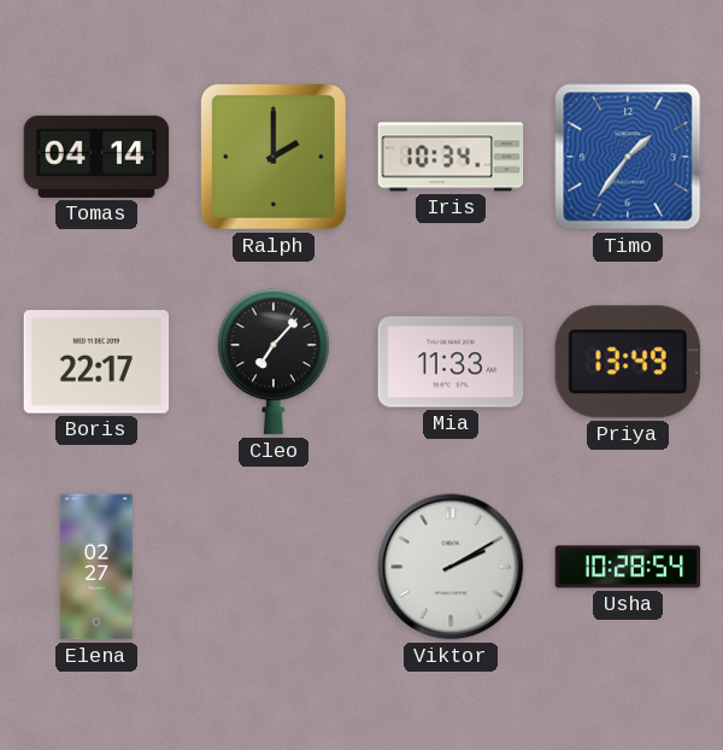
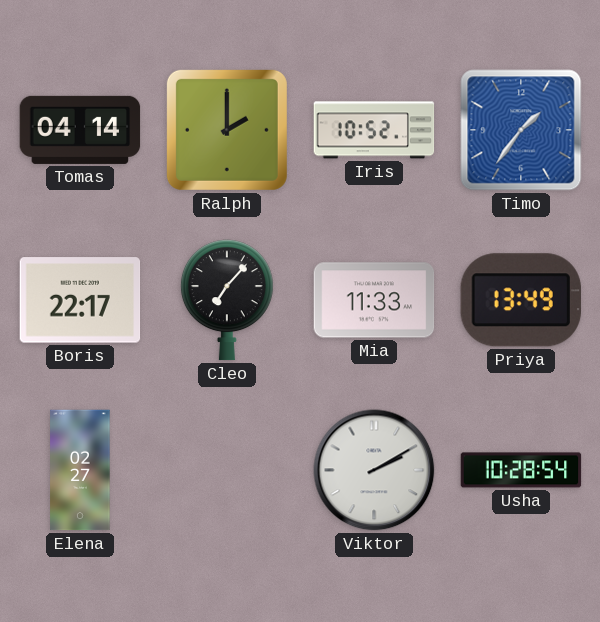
Iris: 10:34 -> 10:52 (374, 130)
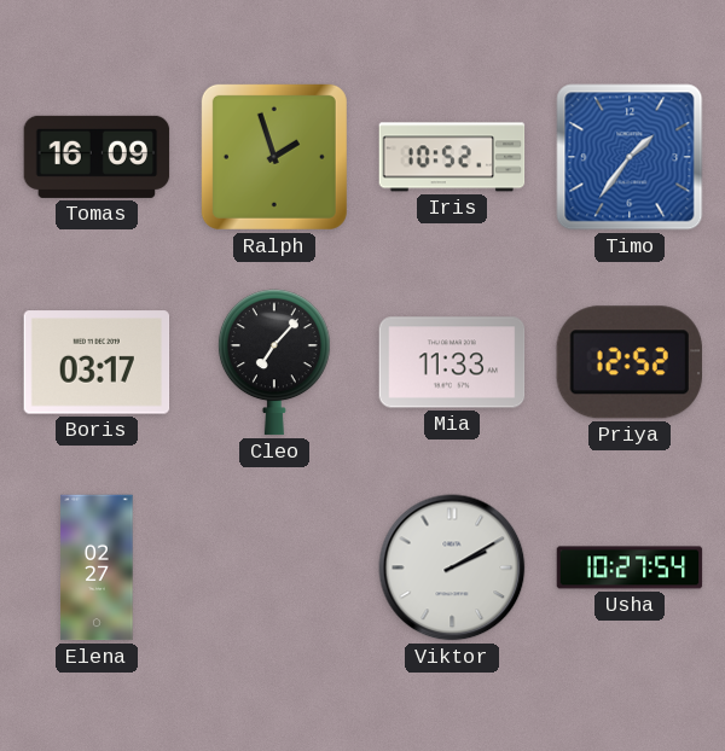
Tomas: 04:14 -> 16:09 (97, 157)
Ralph: 2:00 -> 1:57 (274, 157)
Boris: 22:17 -> 03:17 (97, 362)
Priya: 13:49 -> 12:52 (630, 362)
Usha: 10:28 -> 10:27 (630, 567)
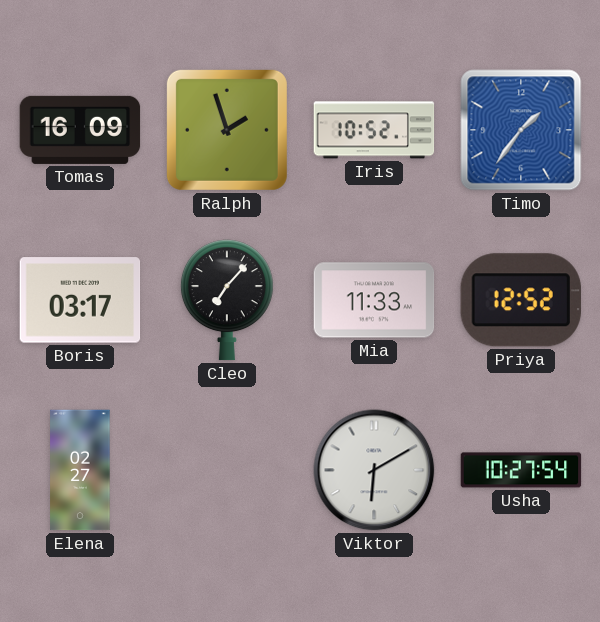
Viktor: 2:10 -> 6:10 (374, 470)
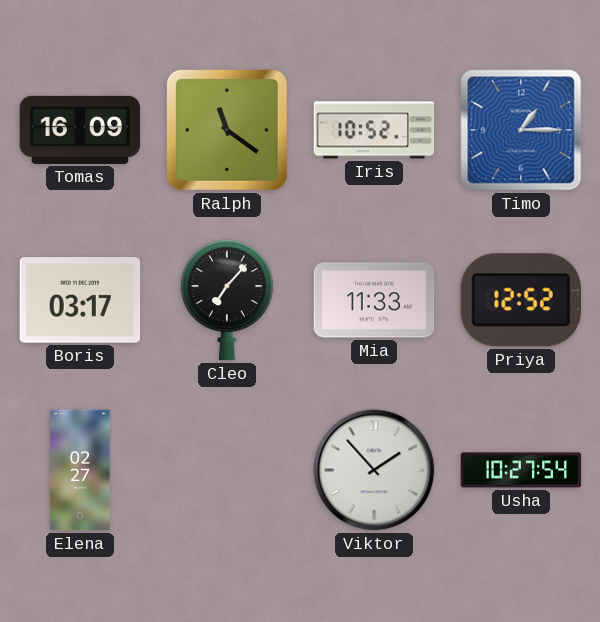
Ralph: 1:57 -> 11:21 (227, 130)
Timo: 1:36 -> 1:15 (521, 130)
Viktor: 6:10 -> 1:53 (374, 470)
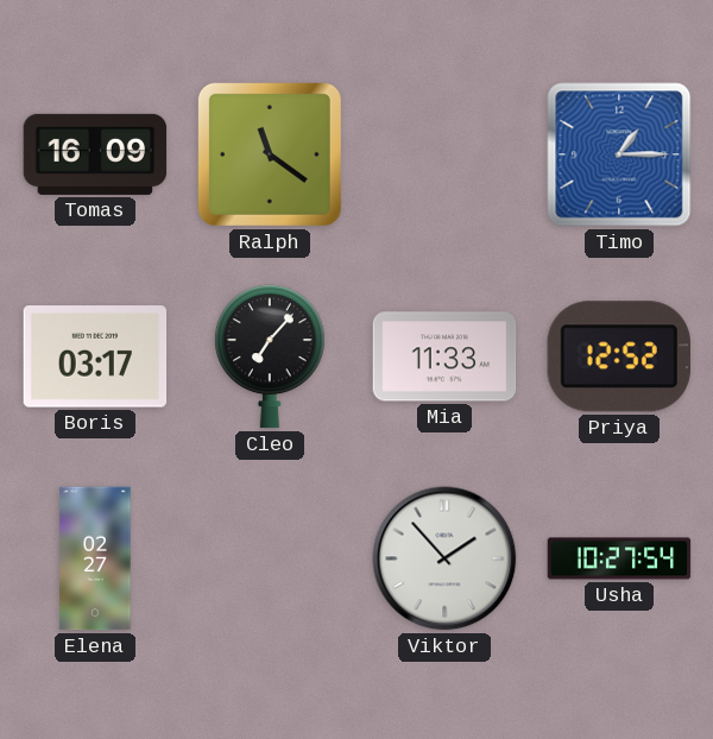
Iris: 10:52 -> none (374, 130)
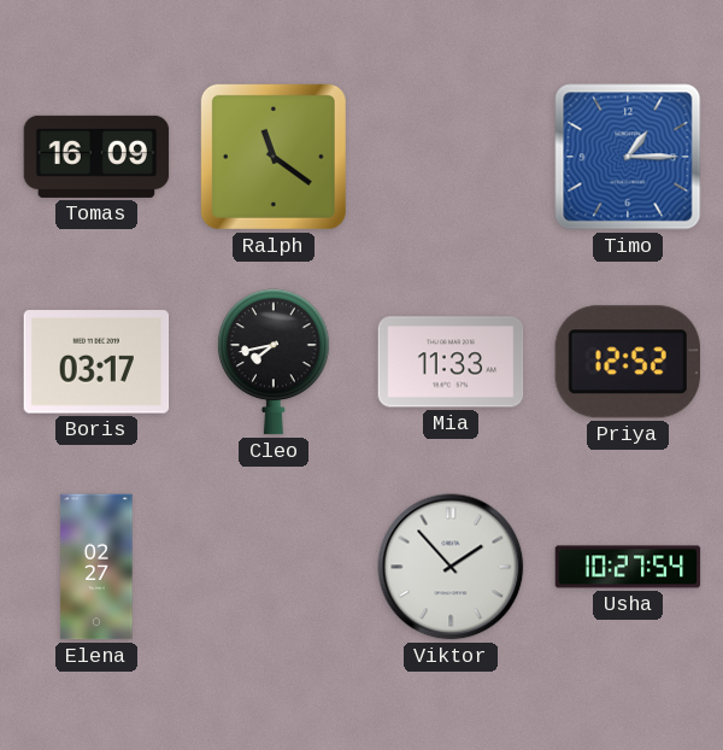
Cleo: 7:07 -> 7:43 (274, 362)
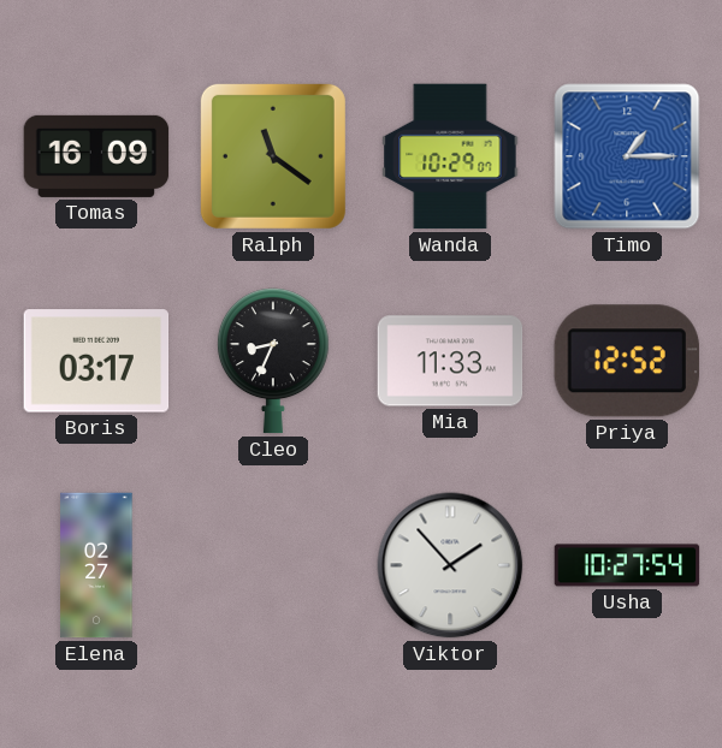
Wanda: none -> 10:29 (450, 156)
Cleo: 7:43 -> 8:34 (273, 361)
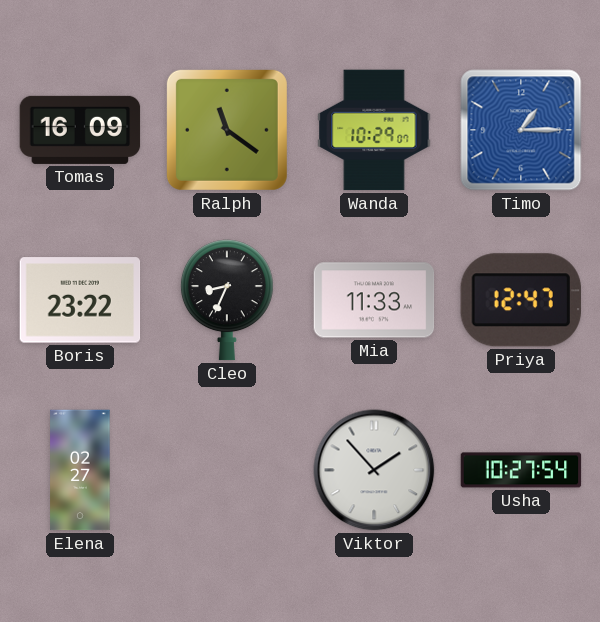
Boris: 03:17 -> 23:22 (80, 300)
Priya: 12:52 -> 12:47 (521, 300)
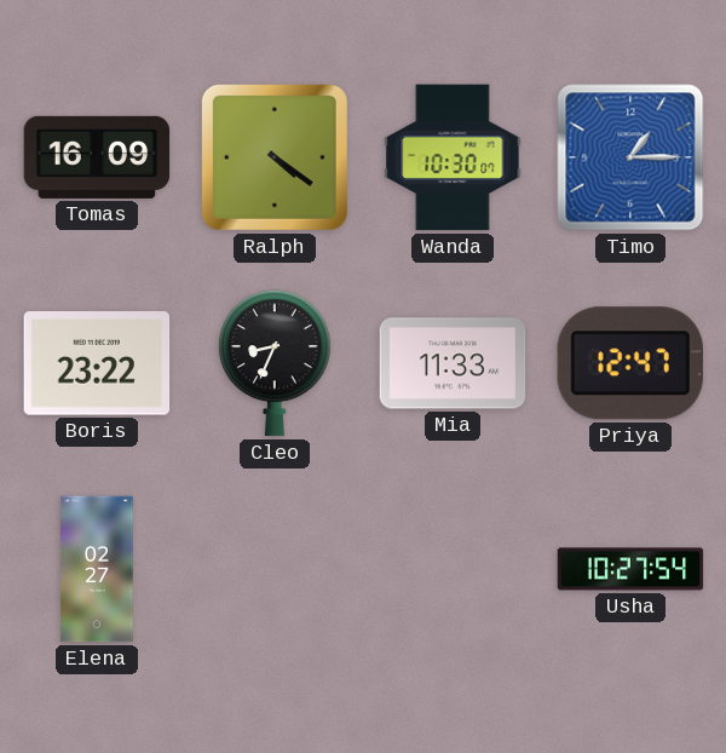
Ralph: 11:21 -> 4:21 (275, 157)
Wanda: 10:29 -> 10:30 (453, 157)
Viktor: 1:53 -> none (374, 470)
